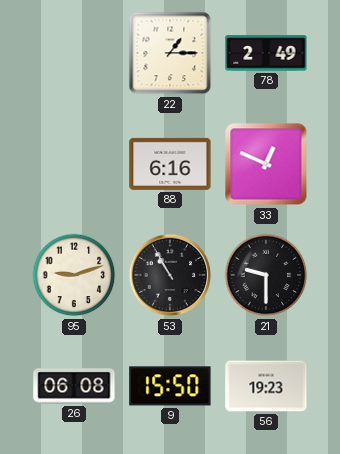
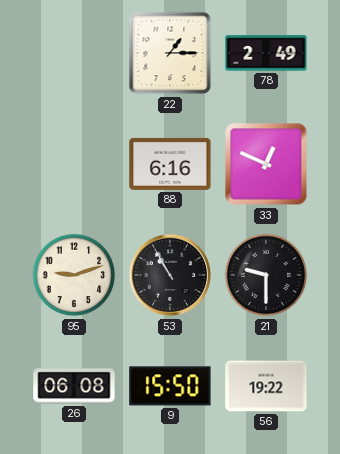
56: 19:23 -> 19:22 (266, 386)
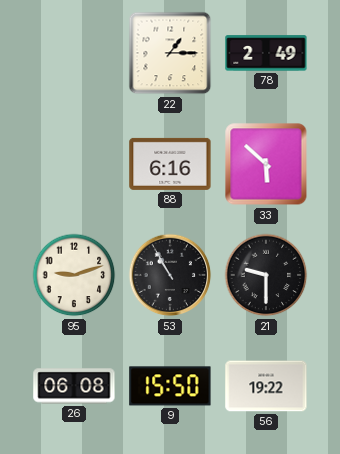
33: 12:49 -> 5:52 (266, 164)
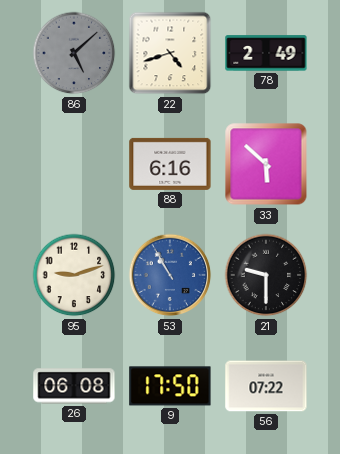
86: none -> 5:08 (74, 53)
22: 1:15 -> 4:42 (170, 53)
53 dial: black -> blue (170, 275)
9: 15:50 -> 17:50 (170, 386)
56: 19:22 -> 07:22 (266, 386)
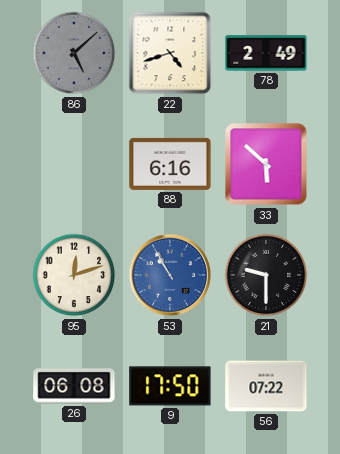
95: 9:12 -> 12:12 (74, 275)
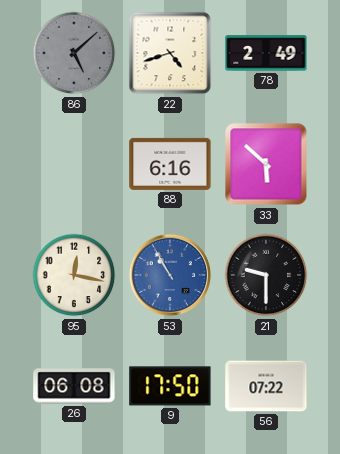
95: 12:12 -> 12:17 (74, 275)
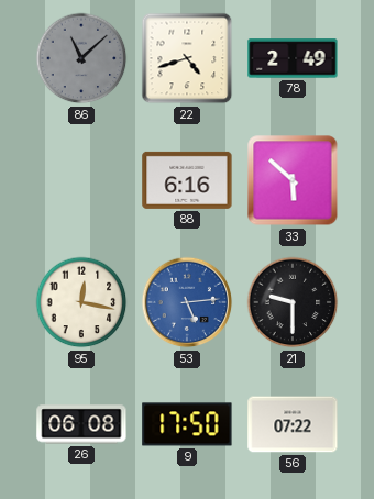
86: 5:08 -> 11:08 (81, 58)
53: 10:55 -> 5:14 (187, 302)
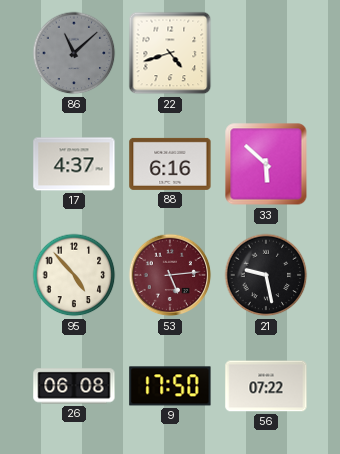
78: 2:49 -> none (293, 58)
17: none -> 4:37 (74, 164)
95: 12:17 -> 4:53 (74, 275)
53 dial: blue -> burgundy (170, 275)
21: 9:30 -> 9:28 (266, 275)
